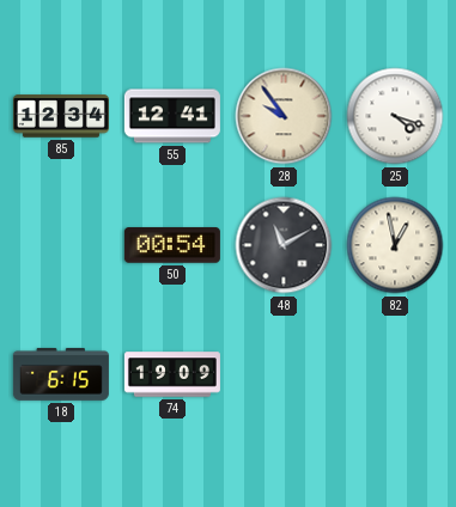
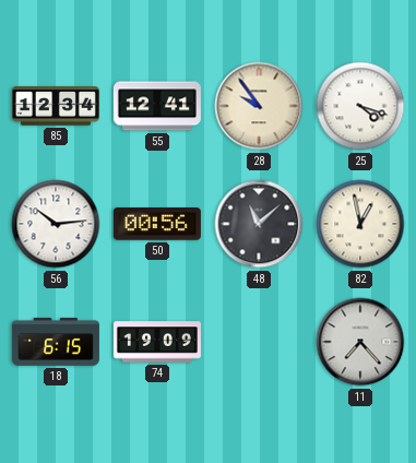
56: none -> 10:14 (56, 224)
50: 00:54 -> 00:56 (157, 224)
48: 11:10 -> 11:08 (259, 224)
11: none -> 7:23 (360, 342)
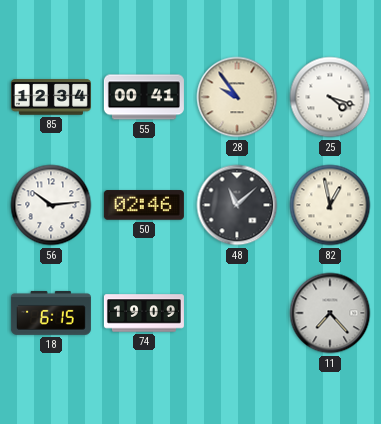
55: 12:41 -> 00:41 (144, 97)
50: 00:56 -> 02:46 (144, 205)
